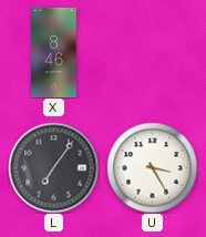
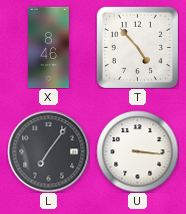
T: none -> 4:53 (137, 47)
U: 3:25 -> 3:16 (137, 151)
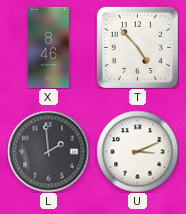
L: 7:06 -> 1:59 (48, 151)
U: 3:16 -> 3:11 (137, 151)
